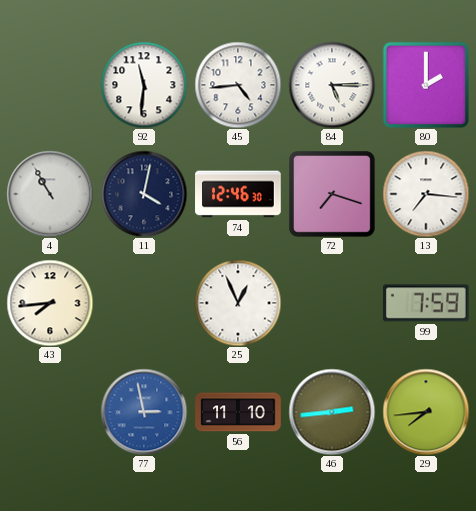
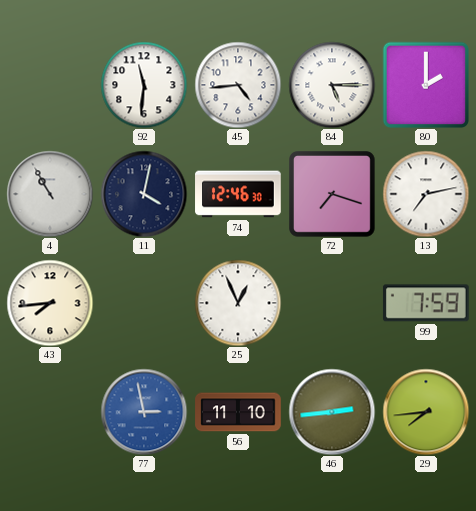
13: 7:16 -> 7:13 (426, 194)
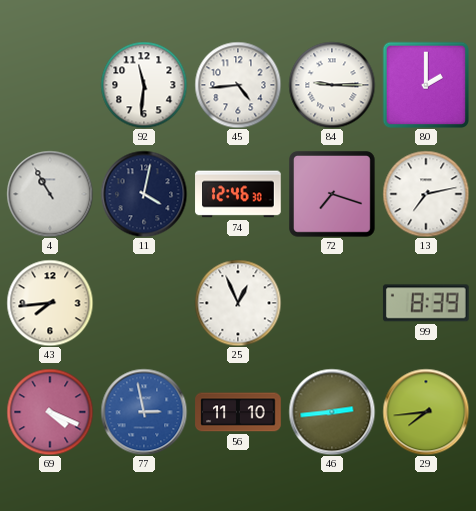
84: 5:15 -> 9:15 (332, 85)
99: 7:59 -> 8:39 (426, 303)
69: none -> 4:19 (50, 412)
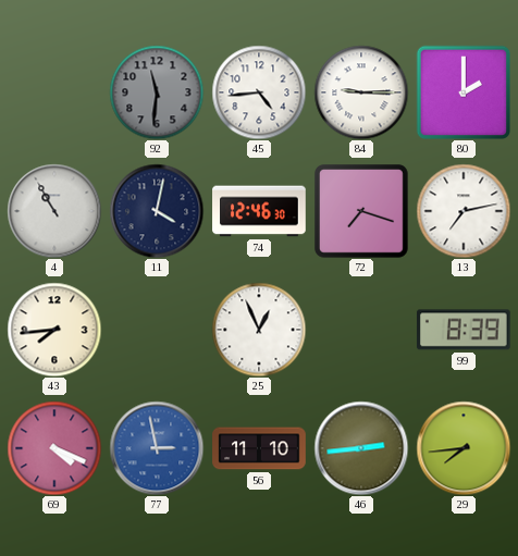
92 dial: white -> grey (157, 92)
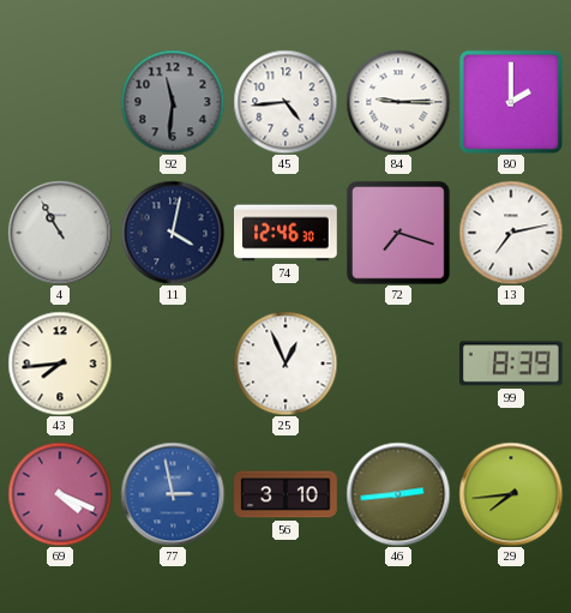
56: 11:10 -> 3:10 (285, 494)
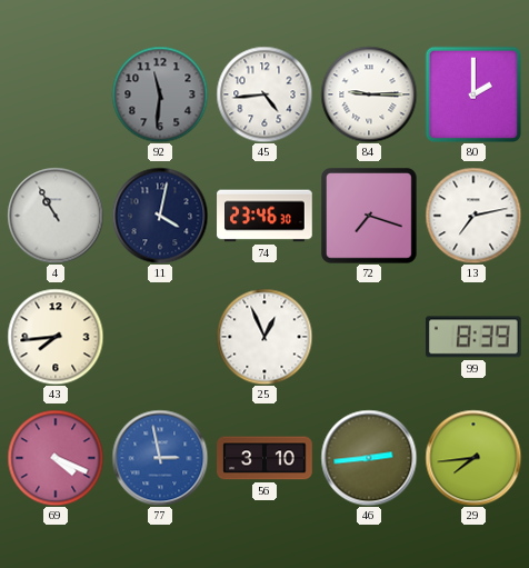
74: 12:46 -> 23:46 (264, 216)
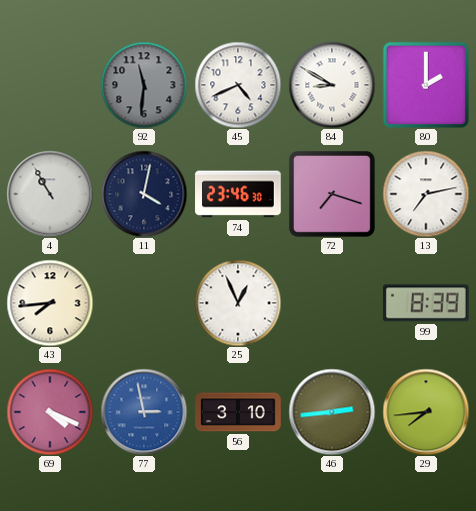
45: 4:44 -> 4:41 (238, 85)
84: 9:15 -> 8:50 (332, 85)
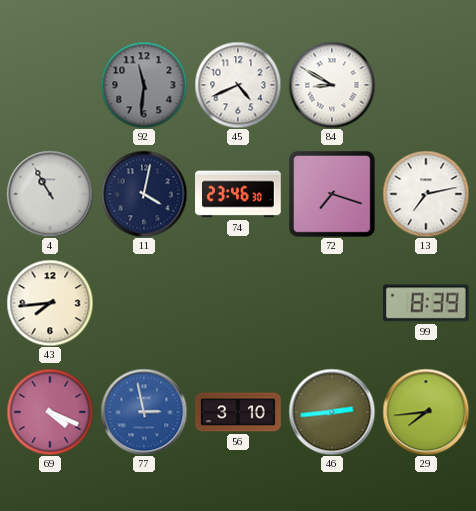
80: 2:00 -> none (425, 84)
25: 12:56 -> none (238, 303)
